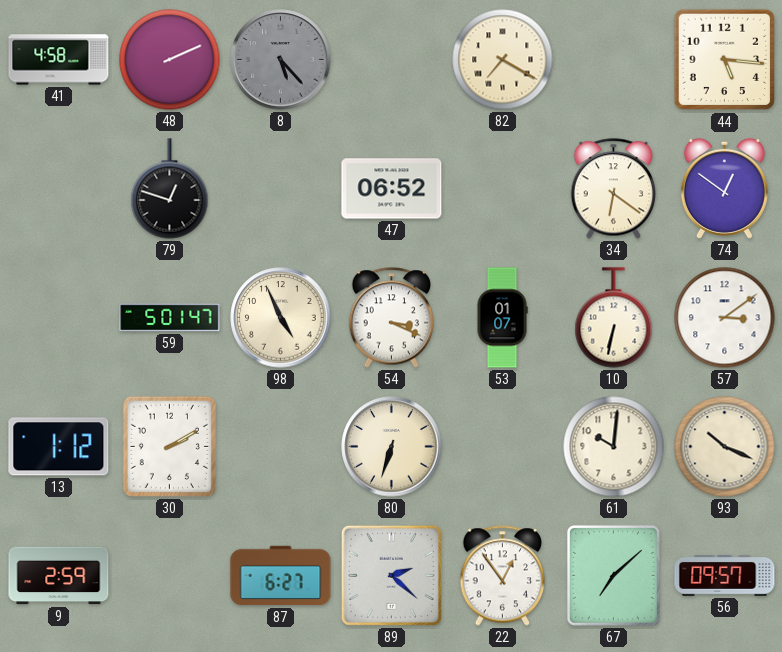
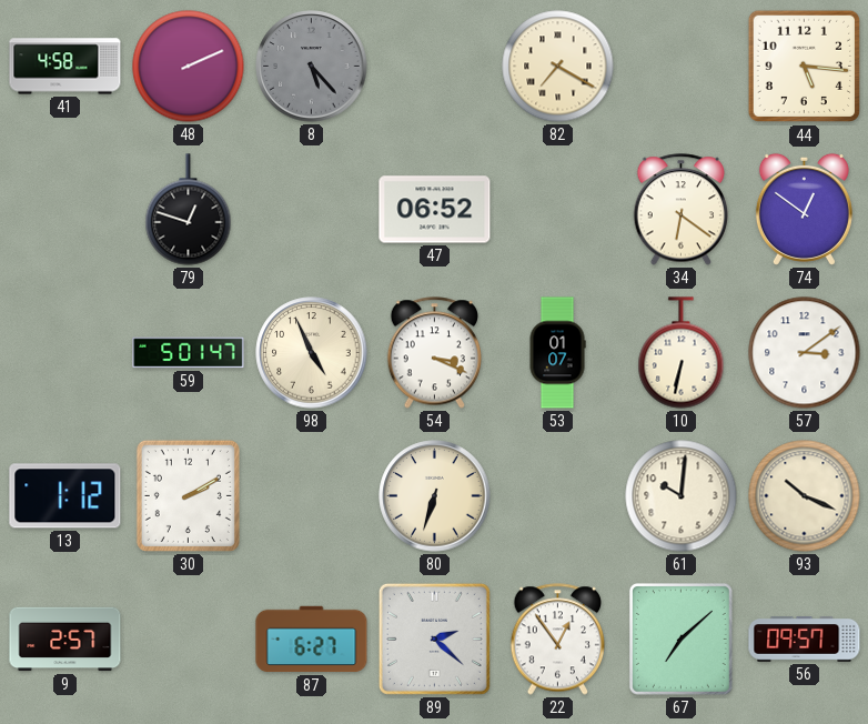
9: 2:59 -> 2:57 (65, 640)
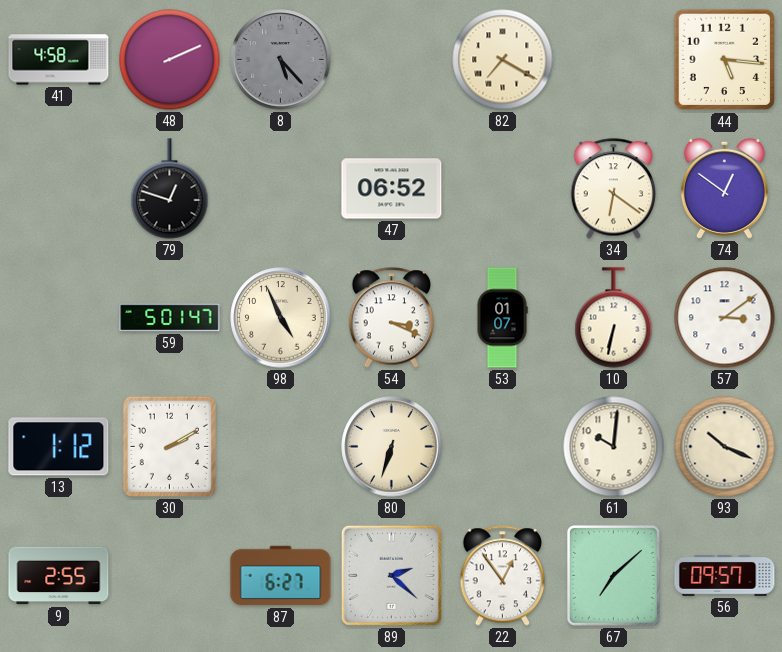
9: 2:57 -> 2:55 (59, 576)
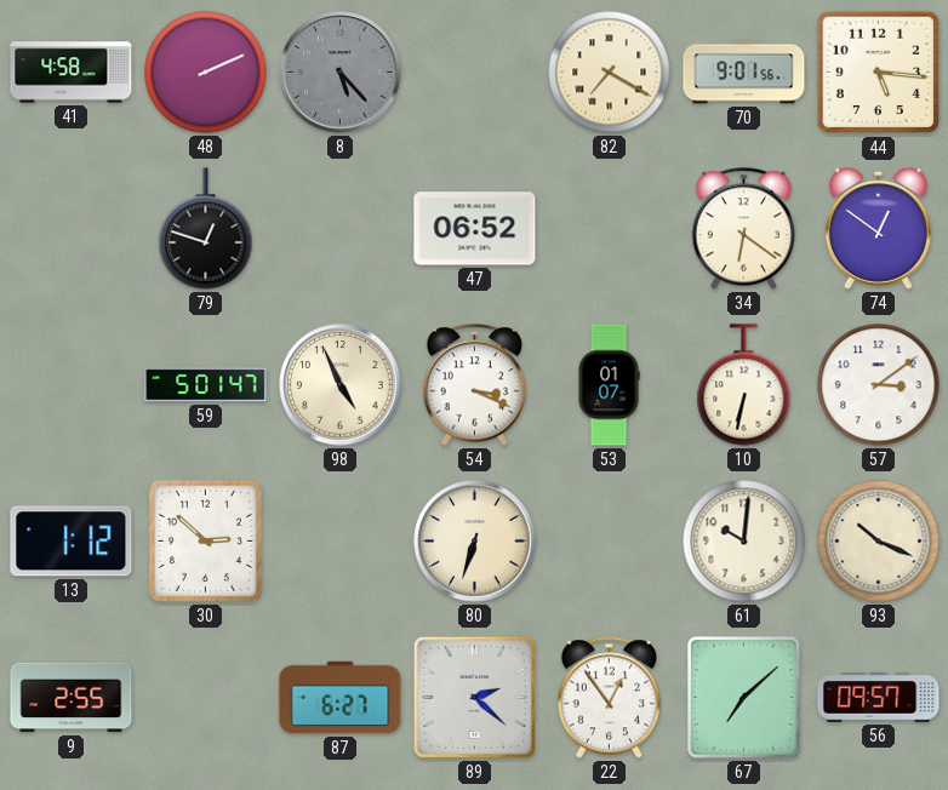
70: none -> 9:01 (744, 73)
30: 2:10 -> 2:52 (205, 540)
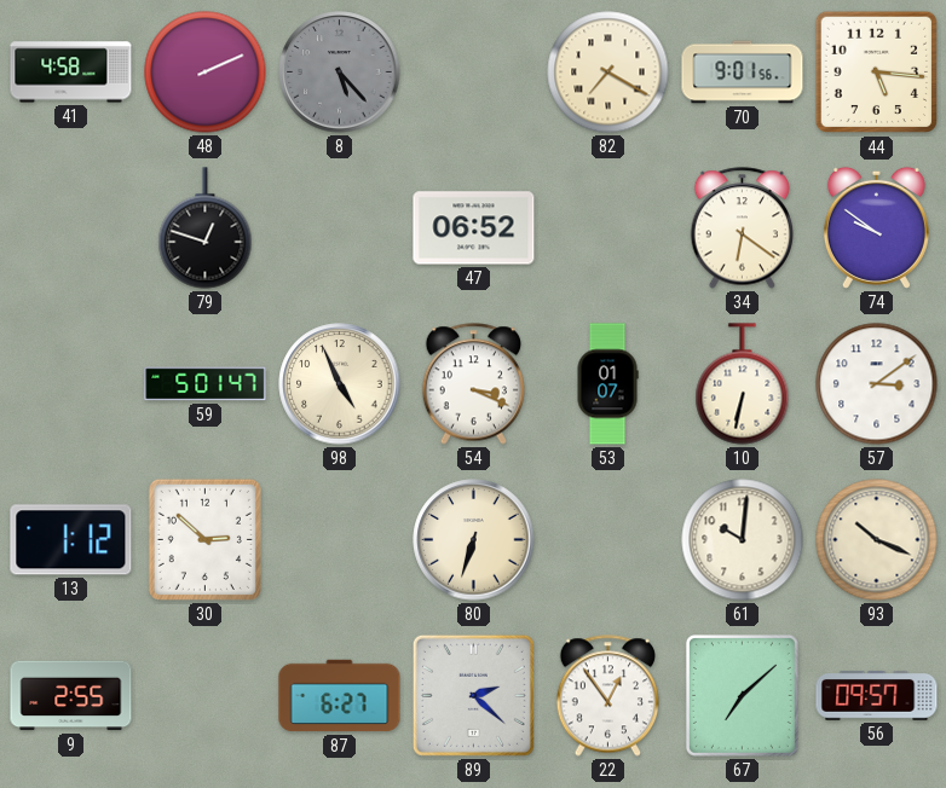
74: 12:51 -> 9:51 (876, 227)
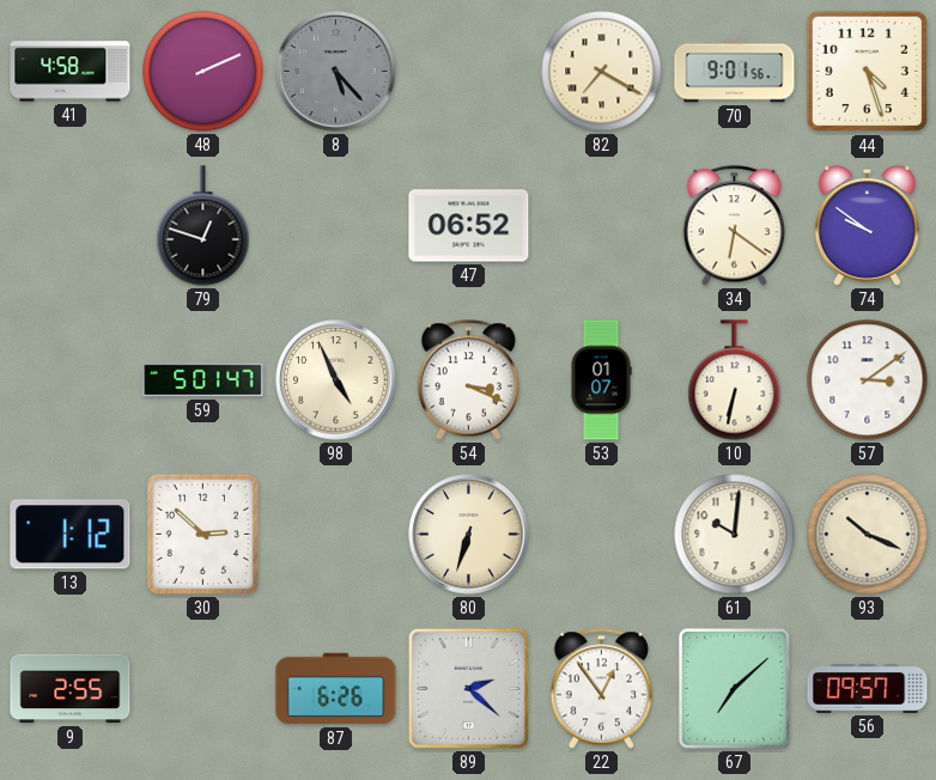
44: 5:16 -> 4:27 (868, 72)
87: 6:27 -> 6:26 (336, 689)
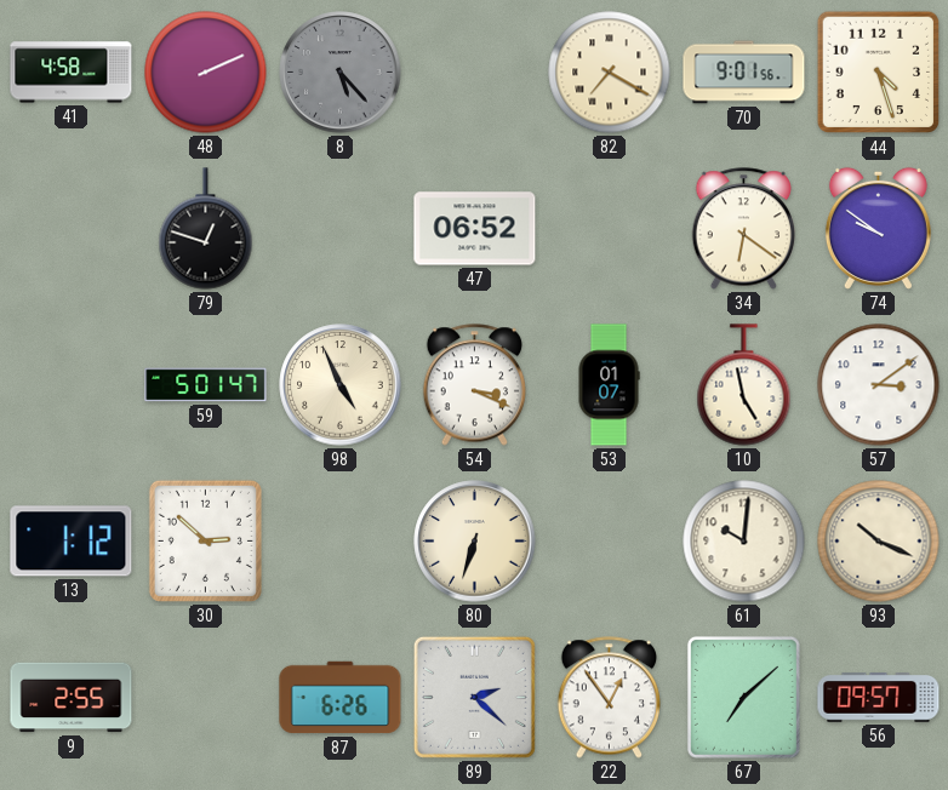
10: 6:32 -> 4:58 (744, 385)
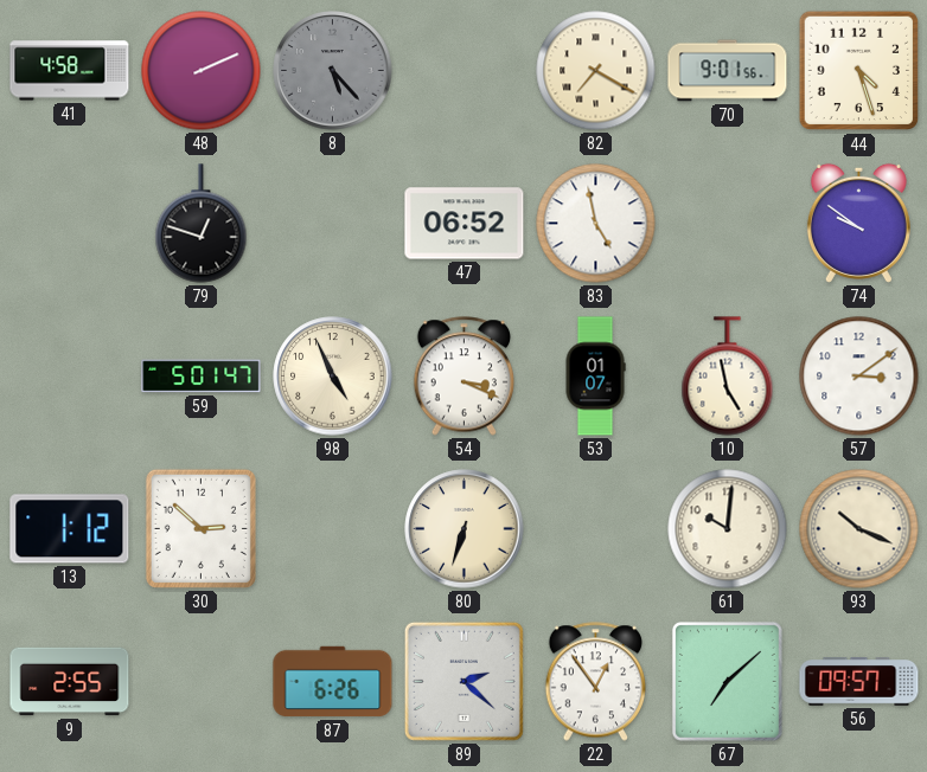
83: none -> 4:58 (596, 224)
34: 6:21 -> none (744, 229)
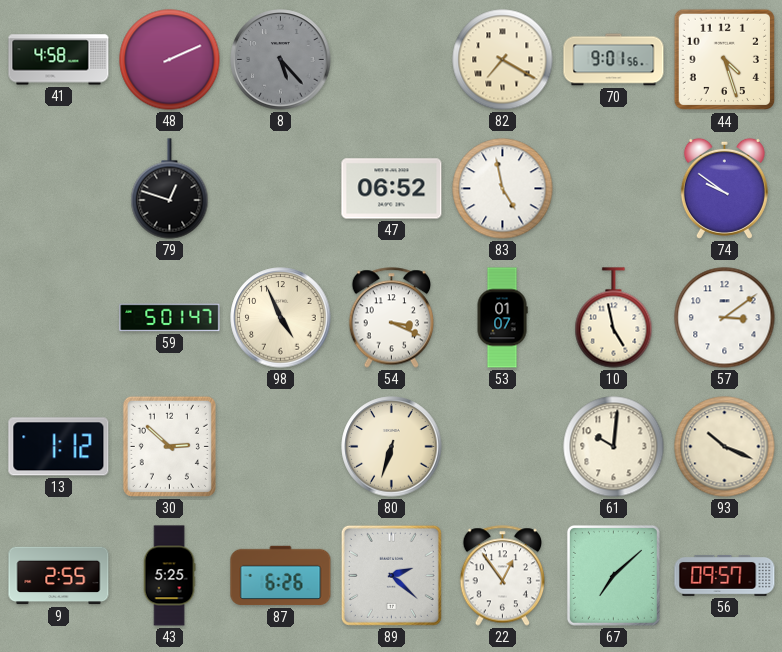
43: none -> 5:25 (169, 576)
